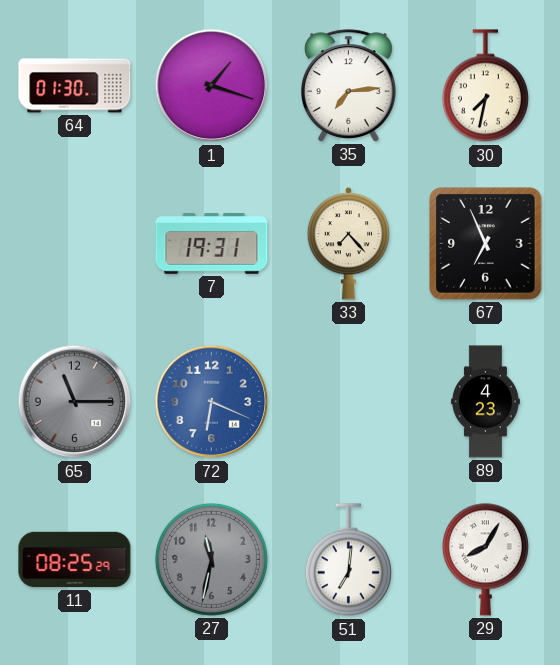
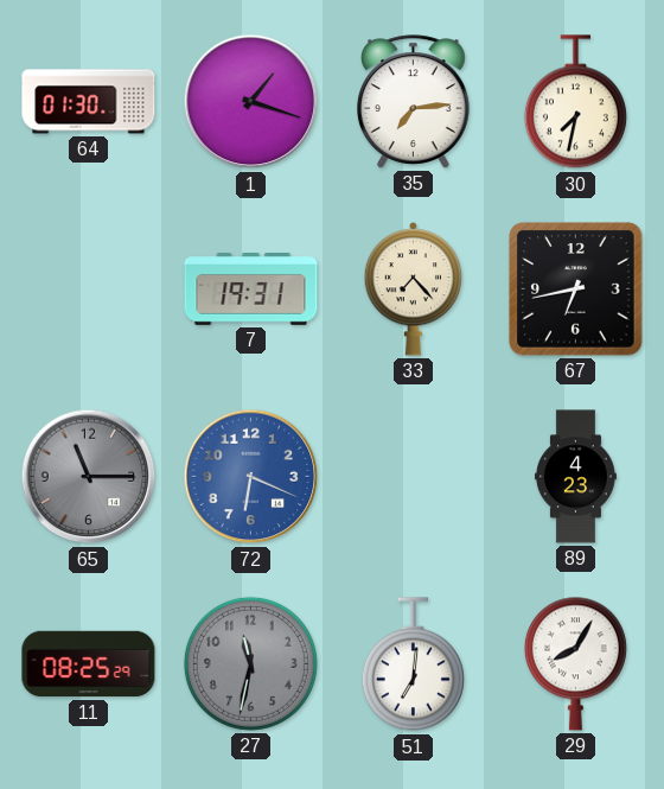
67: 6:56 -> 6:43 (576, 289)
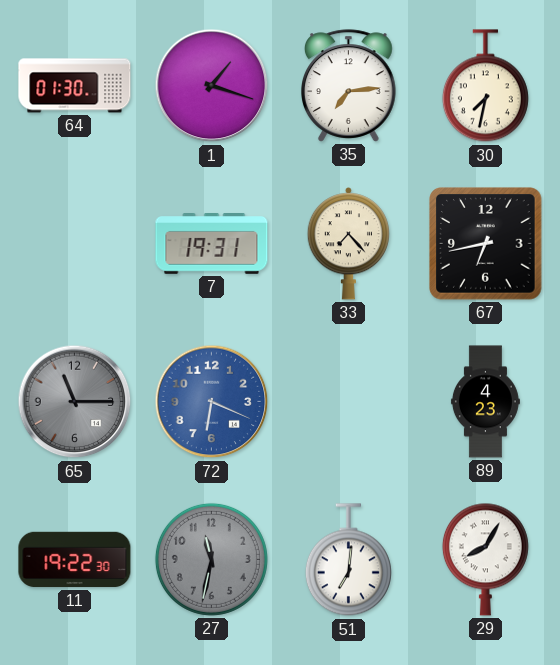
11: 08:25 -> 19:22 (75, 560)
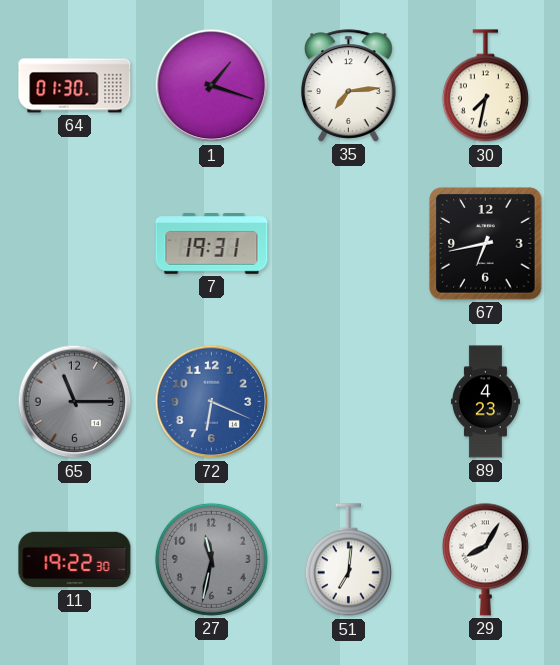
33: 7:23 -> none (348, 244)
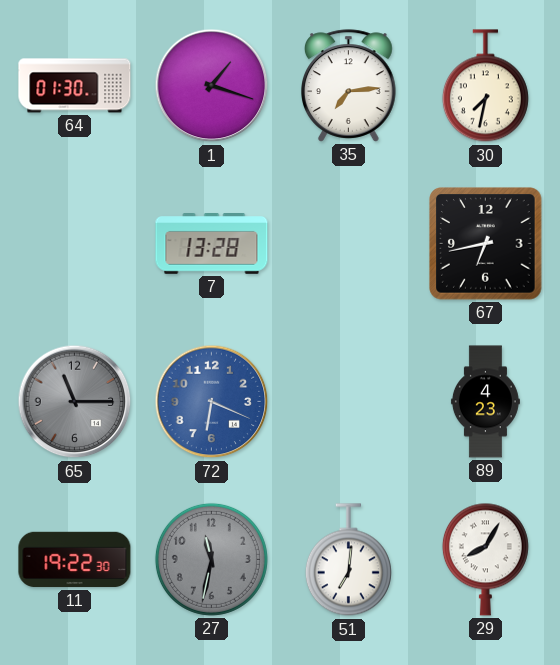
7: 19:31 -> 13:28 (212, 244)
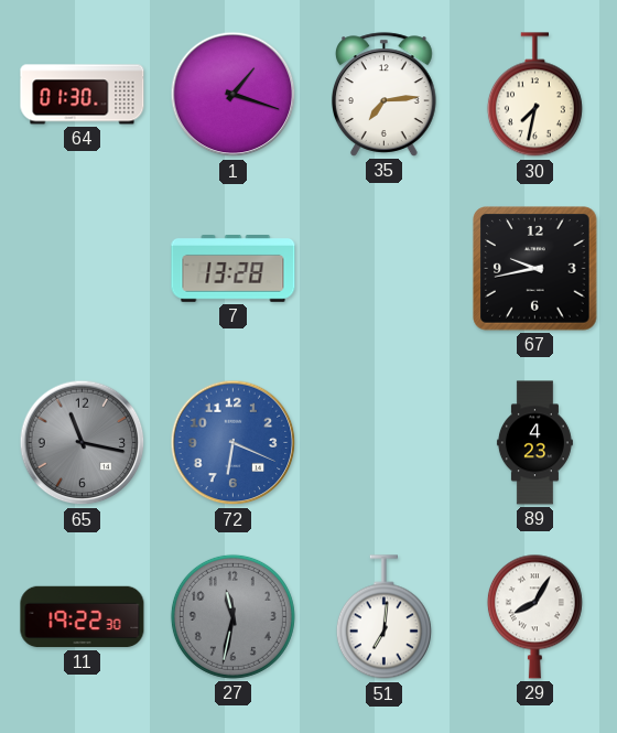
67: 6:43 -> 9:43 (535, 269)
65: 11:15 -> 11:17 (83, 443)
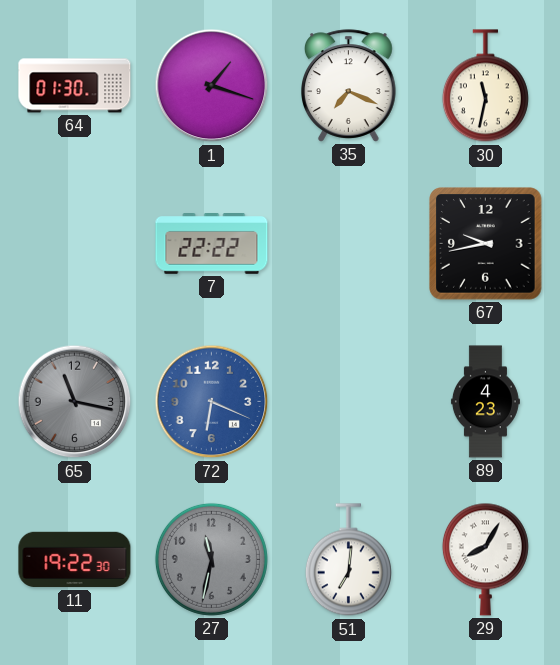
35: 7:14 -> 7:19 (349, 86)
30: 7:32 -> 11:32 (485, 86)
7: 13:28 -> 22:22 (212, 244)
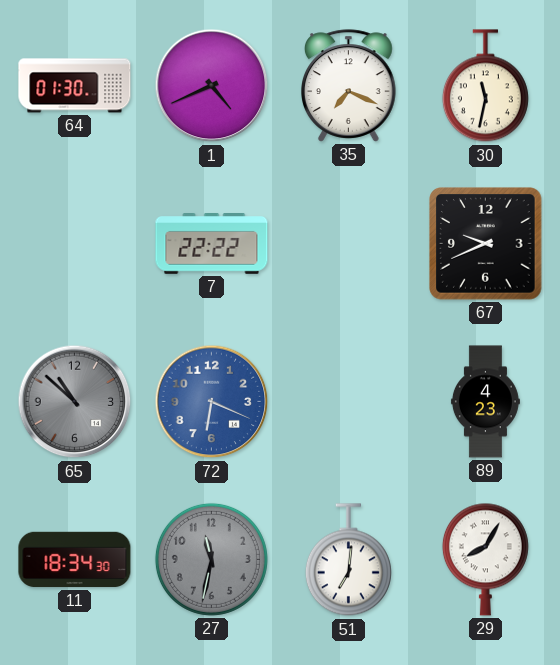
1: 1:18 -> 4:41 (212, 86)
67: 9:43 -> 9:41 (486, 244)
65: 11:17 -> 10:52 (75, 402)
11: 19:22 -> 18:34 (75, 560)
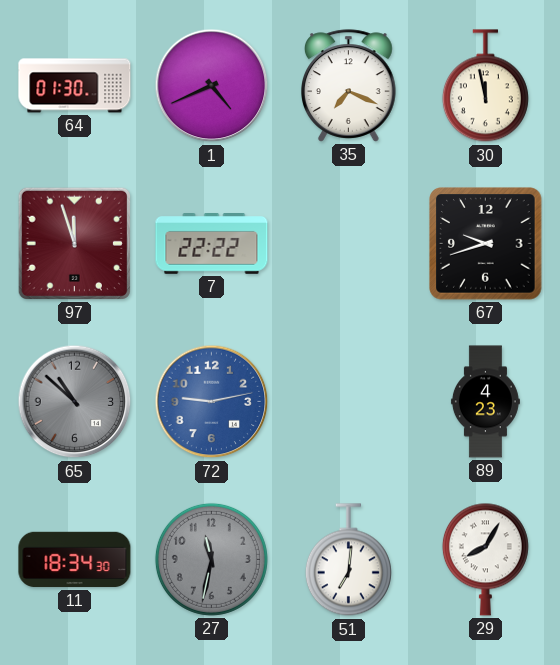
30: 11:32 -> 11:58 (485, 86)
97: none -> 11:57 (74, 243)
67: 9:41 -> 9:42 (486, 244)
72: 6:19 -> 9:13 (212, 402)
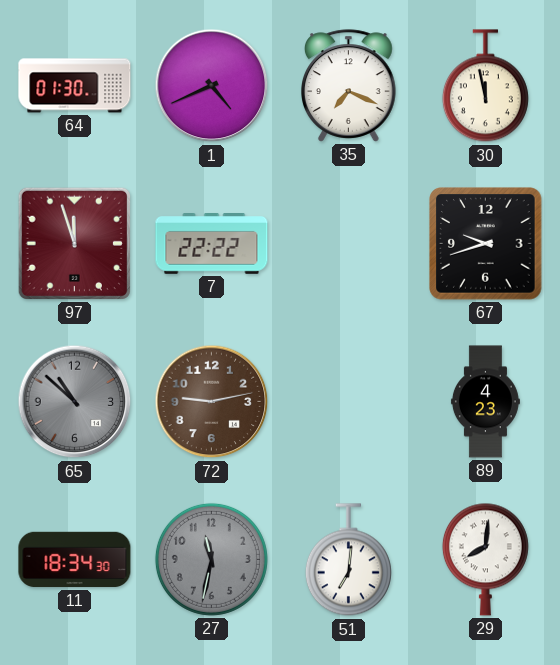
72 dial: blue -> brown (212, 402)
29: 8:05 -> 8:01 (485, 559)
